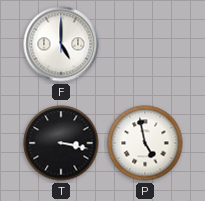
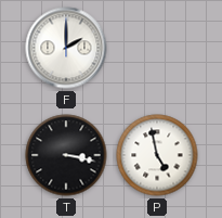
F: 5:00 -> 2:00 (66, 48)
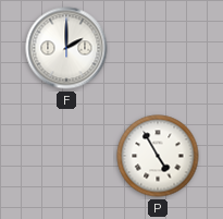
T: 3:17 -> none (66, 155)
P: 4:58 -> 4:55 (158, 156)
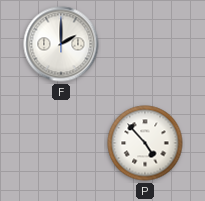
P: 4:55 -> 4:53 (145, 143)
